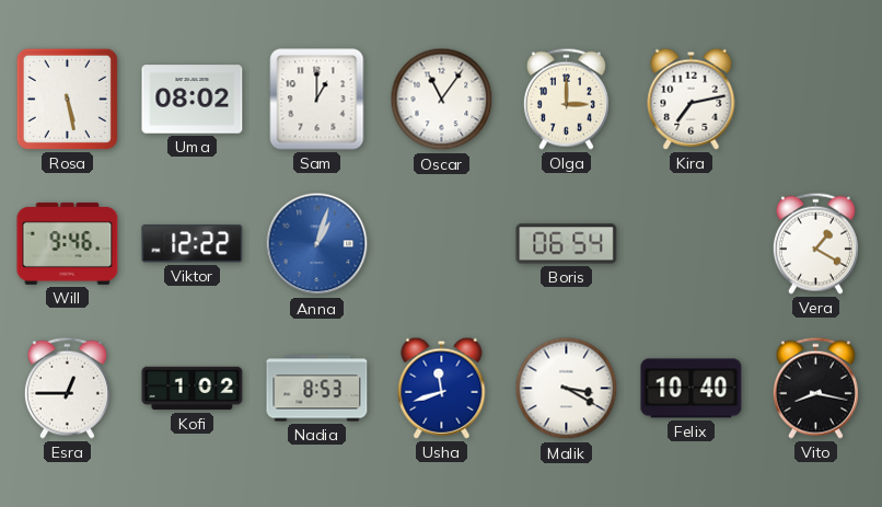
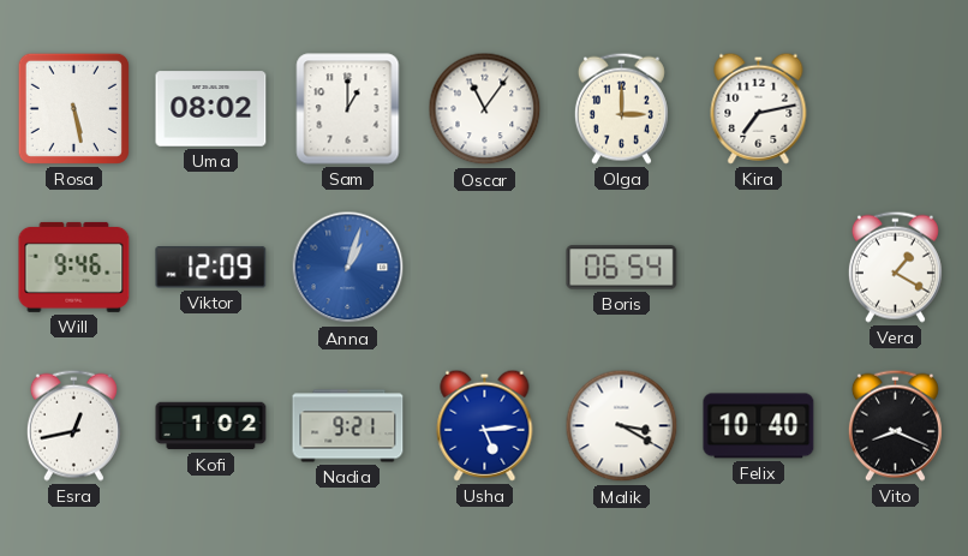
Viktor: 12:22 -> 12:09 (211, 268)
Esra: 12:45 -> 12:43 (73, 425)
Nadia: 8:53 -> 9:21 (348, 426)
Usha: 11:42 -> 5:14 (485, 425)
Vito: 8:17 -> 8:19 (895, 425)
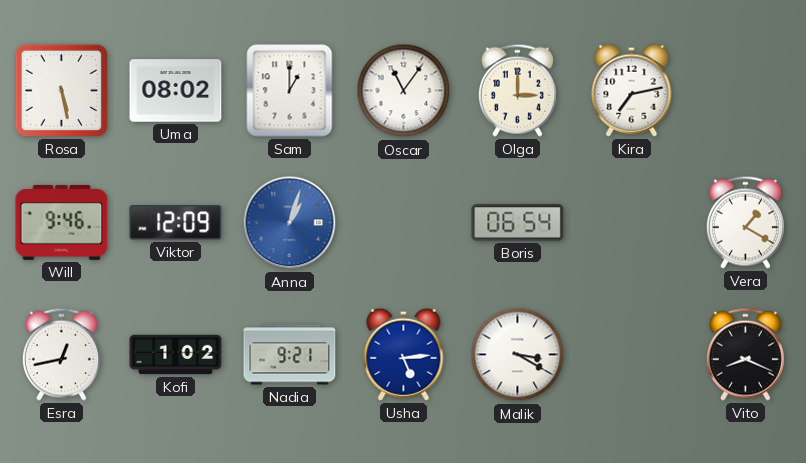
Felix: 10:40 -> none (759, 426)
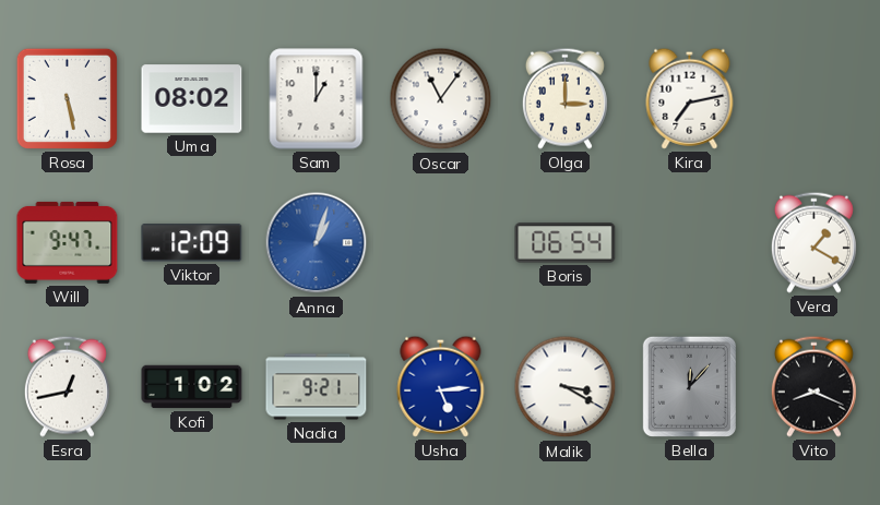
Will: 9:46 -> 9:47 (68, 242)
Bella: none -> 12:07 (689, 386)
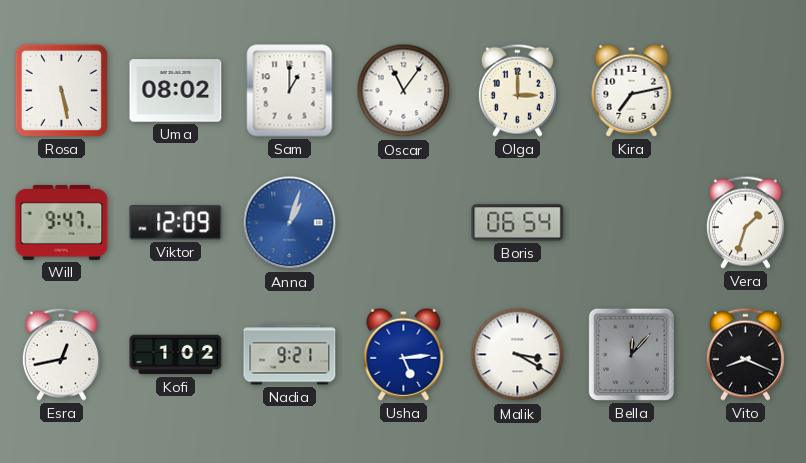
Vera: 1:20 -> 1:33 (745, 222)
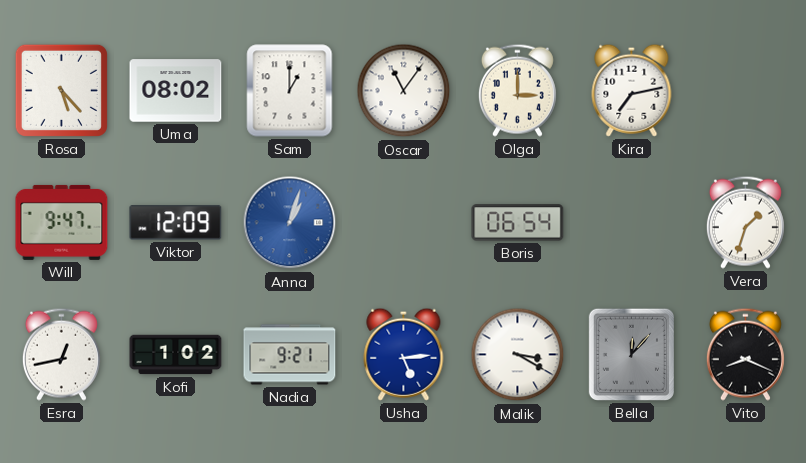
Rosa: 5:28 -> 5:23 (61, 90)
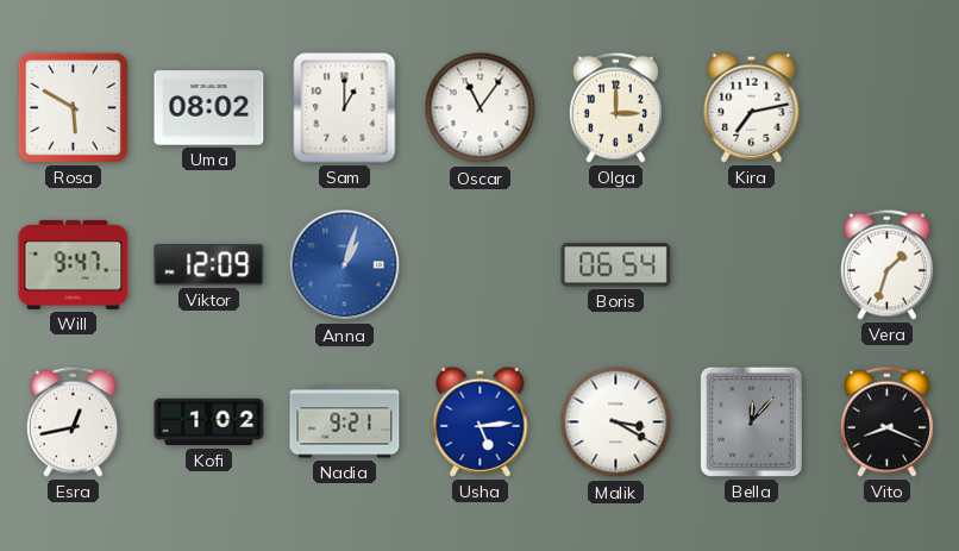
Rosa: 5:23 -> 5:50 (73, 107)
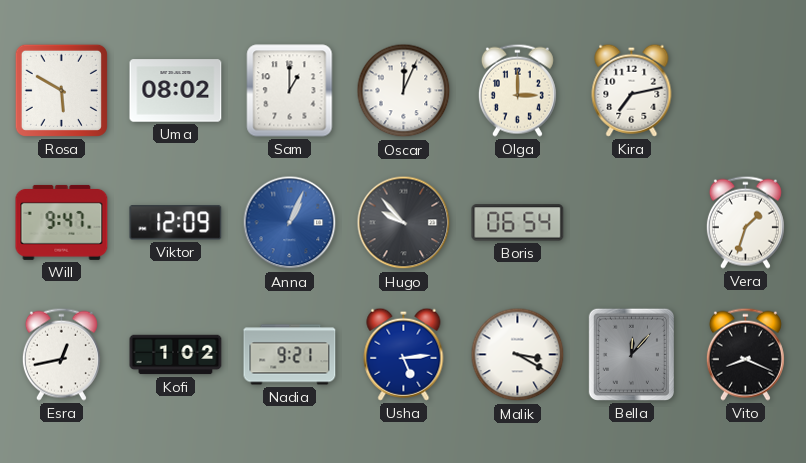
Oscar: 11:06 -> 12:04 (404, 91)
Anna: 1:03 -> 1:04 (290, 223)
Hugo: none -> 9:53 (404, 223)
